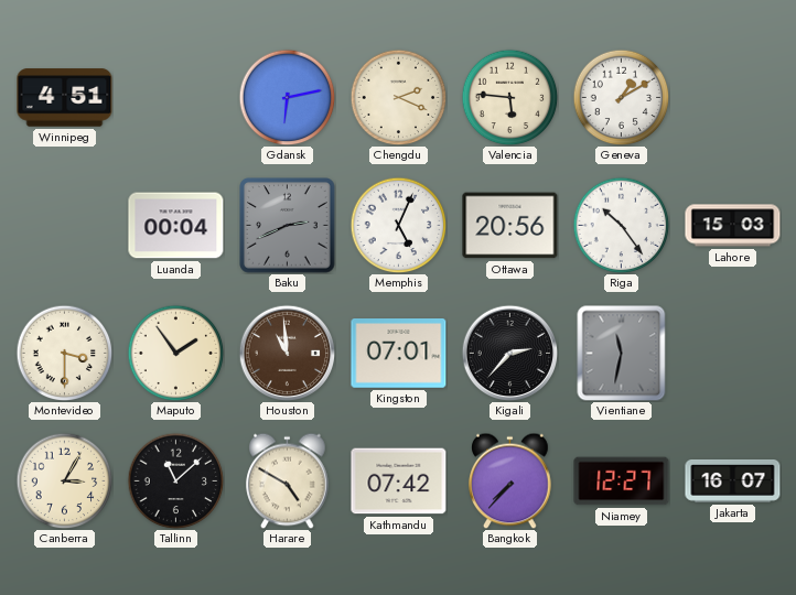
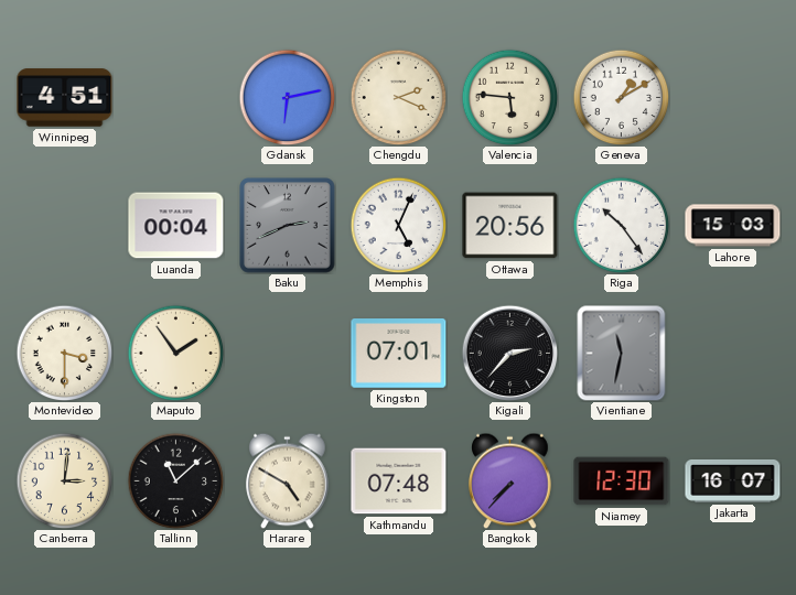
Houston: 10:59 -> none (287, 353)
Canberra: 3:05 -> 3:01 (64, 480)
Kathmandu: 07:42 -> 07:48 (399, 482)
Niamey: 12:27 -> 12:30 (622, 482)
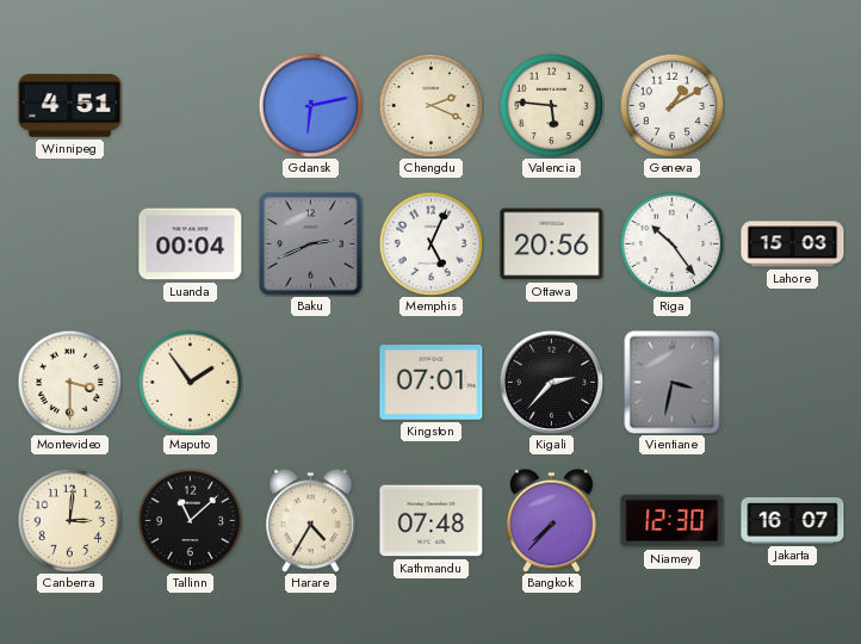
Vientiane: 11:32 -> 3:32 (673, 382)
Harare: 4:50 -> 4:35 (311, 520)
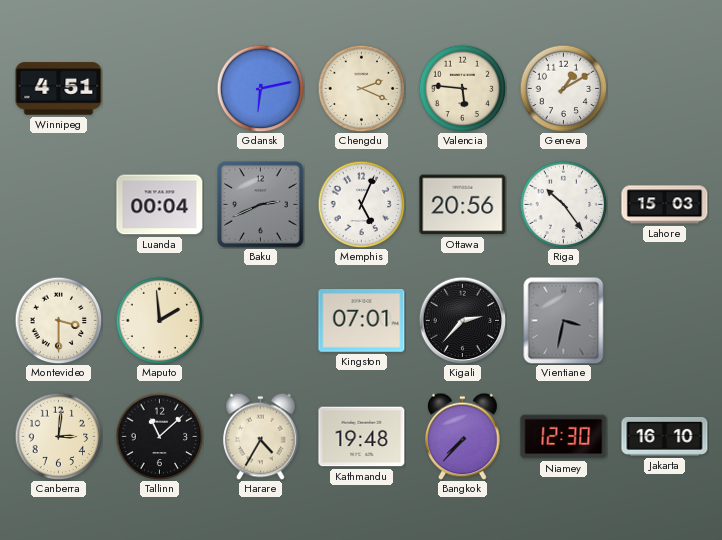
Maputo: 1:54 -> 1:59 (159, 320)
Kathmandu: 07:48 -> 19:48 (362, 437)
Jakarta: 16:07 -> 16:10 (665, 437)
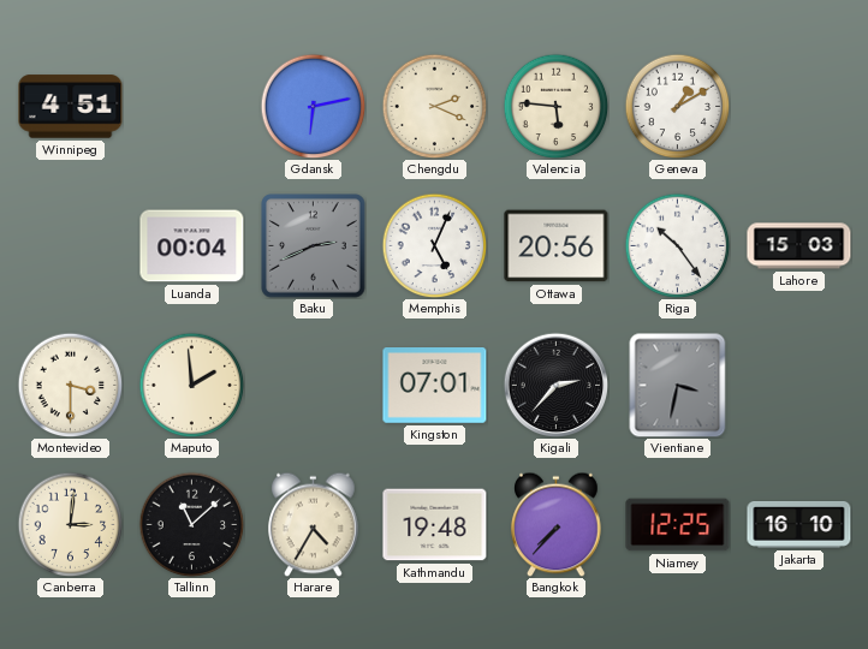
Niamey: 12:30 -> 12:25 (678, 525)
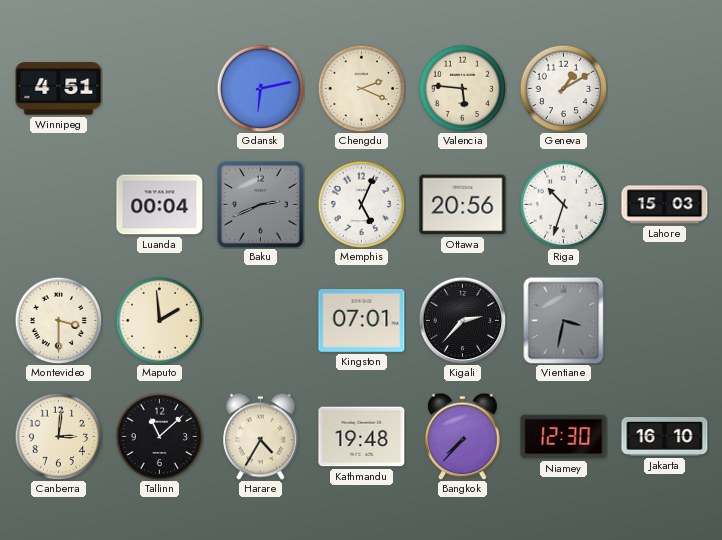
Riga: 10:24 -> 10:33 (563, 204)
Niamey: 12:25 -> 12:30 (564, 437)
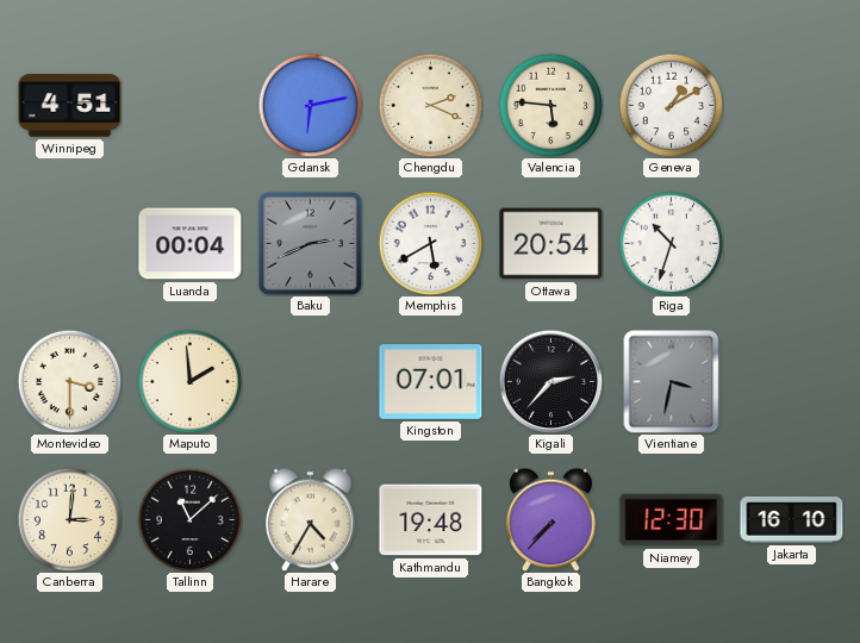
Memphis: 5:04 -> 5:40 (430, 243)
Ottawa: 20:56 -> 20:54 (551, 244)
Lahore: 15:03 -> none (665, 205)
